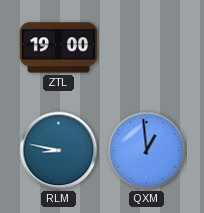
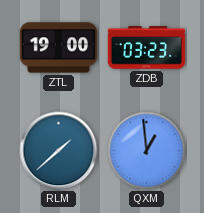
ZDB: none -> 03:23 (147, 48)
RLM: 8:47 -> 1:38 (59, 151)
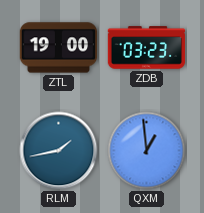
RLM: 1:38 -> 1:43 (59, 151)
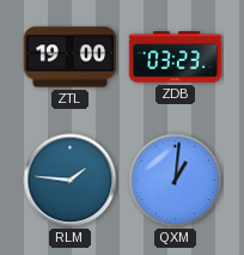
RLM: 1:43 -> 1:46 (71, 181)
QXM: 12:59 -> 1:01 (176, 181)
